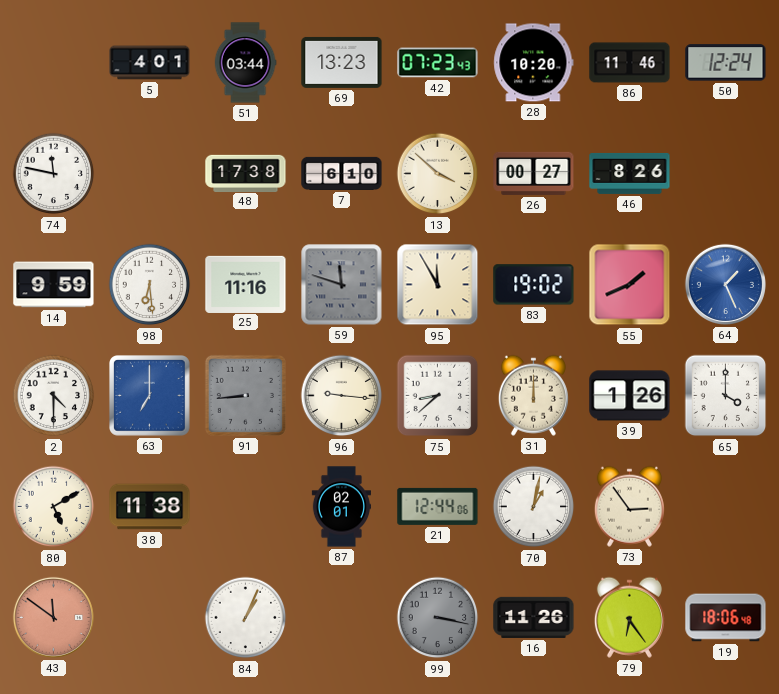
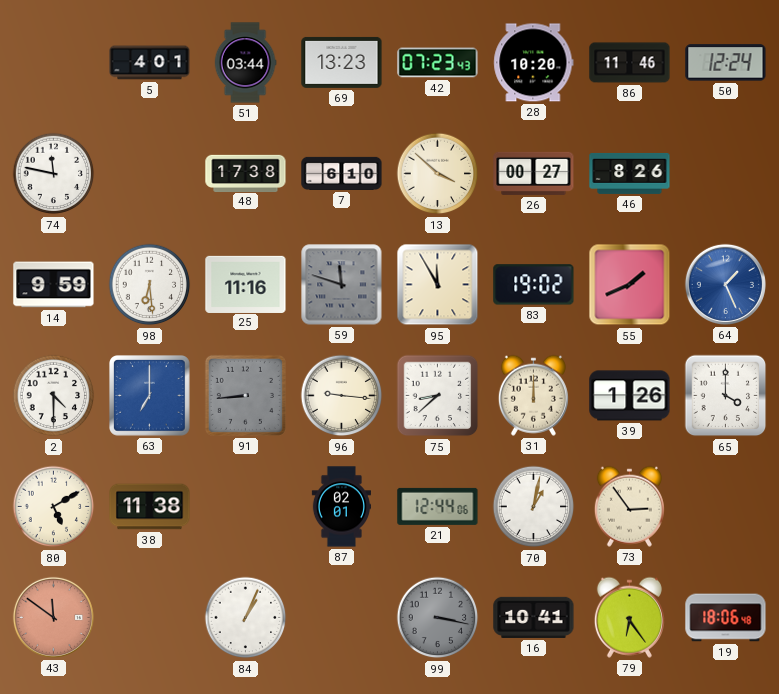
16: 11:26 -> 10:41 (534, 617)
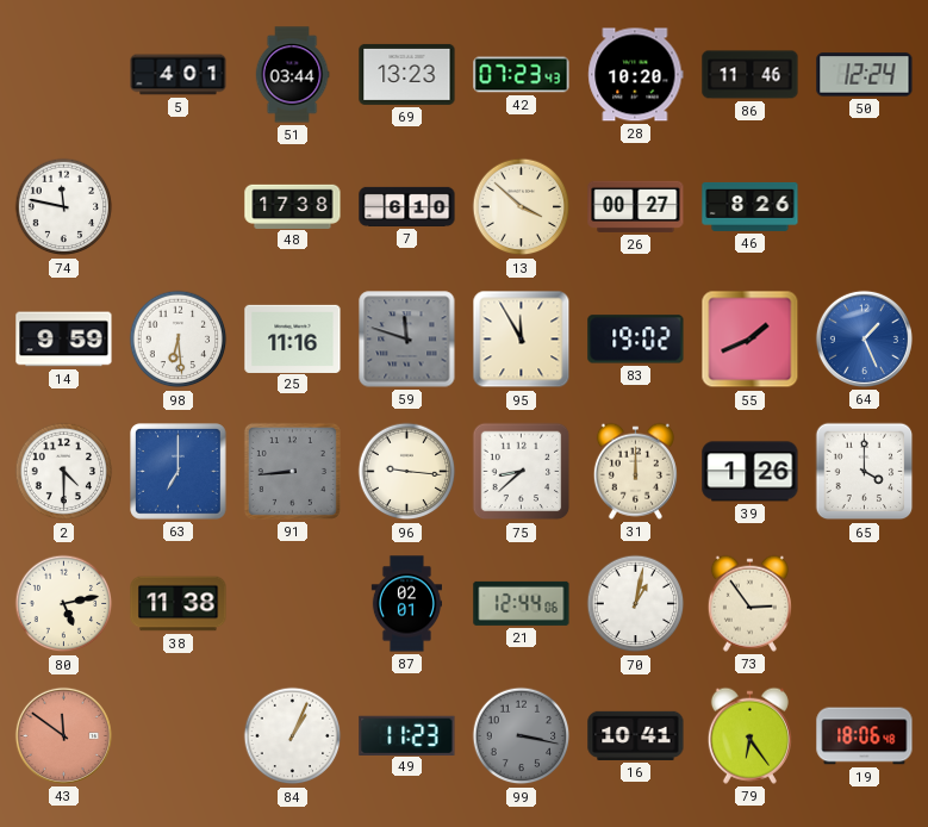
80: 5:10 -> 5:13 (64, 604)
49: none -> 11:23 (407, 735)
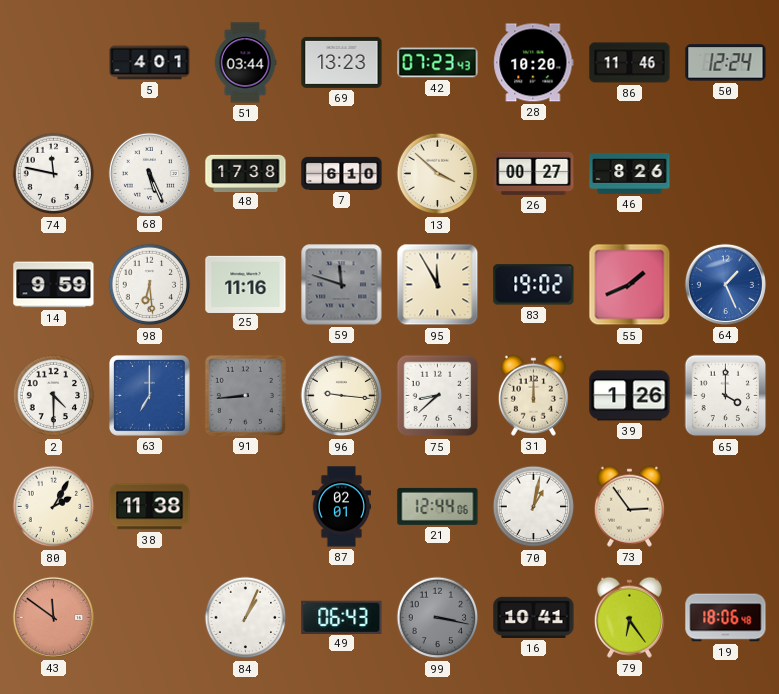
68: none -> 5:26 (149, 173)
80: 5:13 -> 2:05 (54, 507)
49: 11:23 -> 06:43 (342, 617)
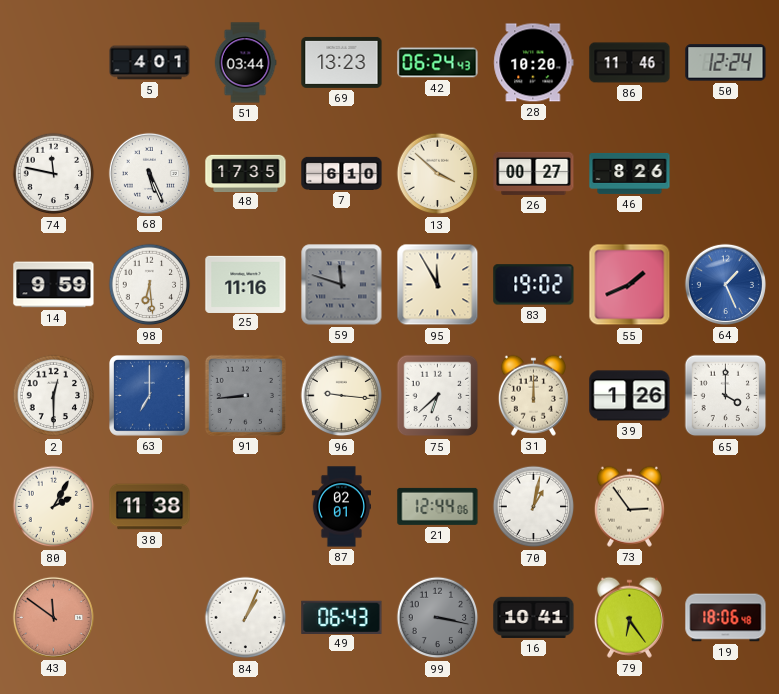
42: 07:23 -> 06:24 (438, 63)
48: 17:38 -> 17:35 (246, 173)
2: 4:30 -> 12:30 (54, 396)
75: 8:38 -> 6:38 (438, 396)
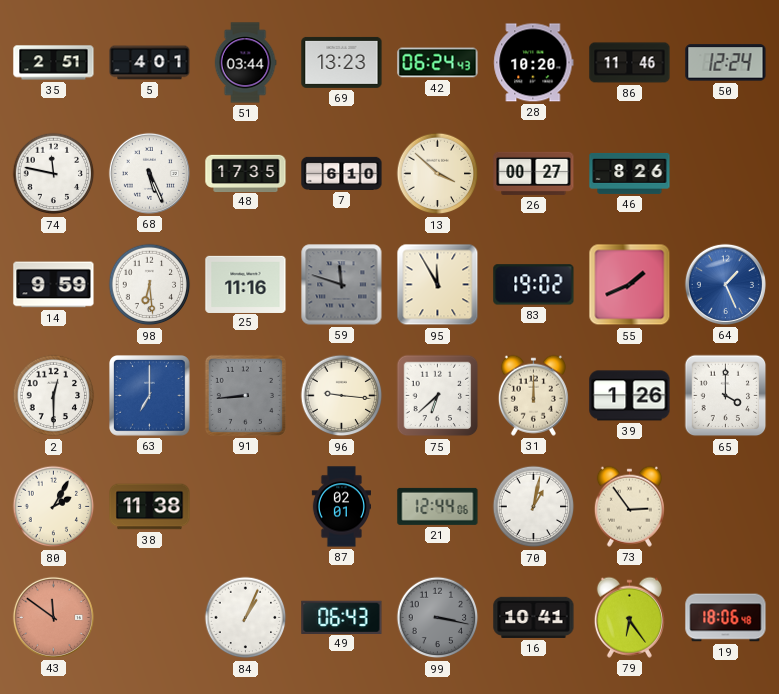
35: none -> 2:51 (54, 63)
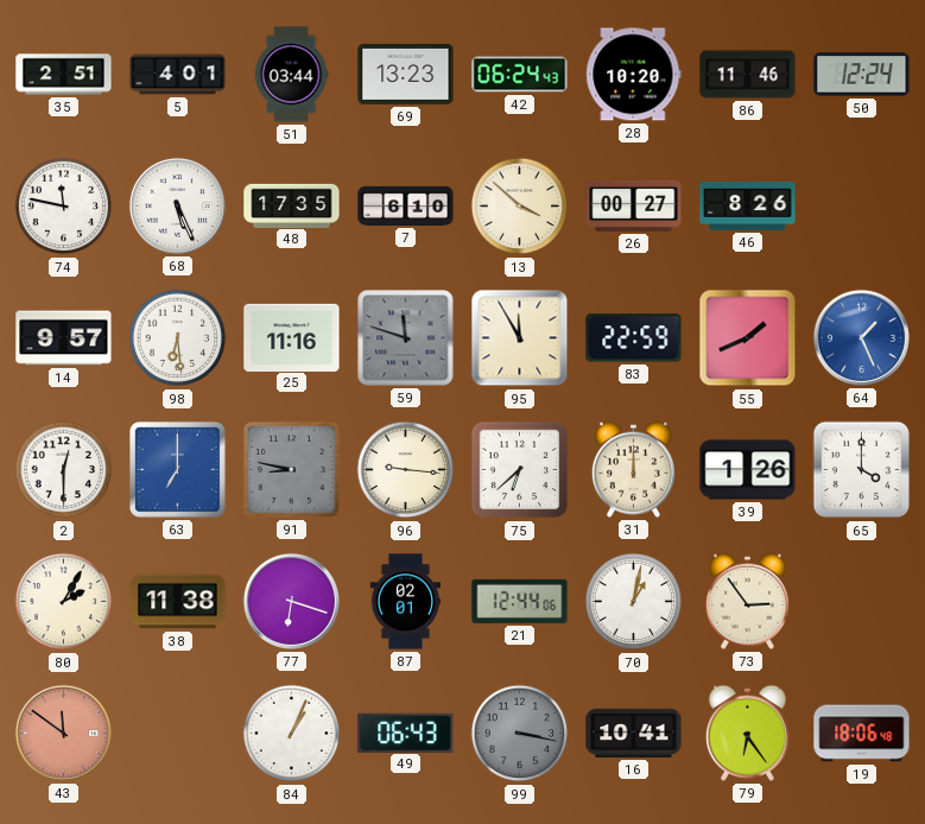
14: 9:59 -> 9:57 (64, 338)
83: 19:02 -> 22:59 (634, 338)
91: 8:44 -> 8:47 (291, 469)
77: none -> 6:18 (291, 601)
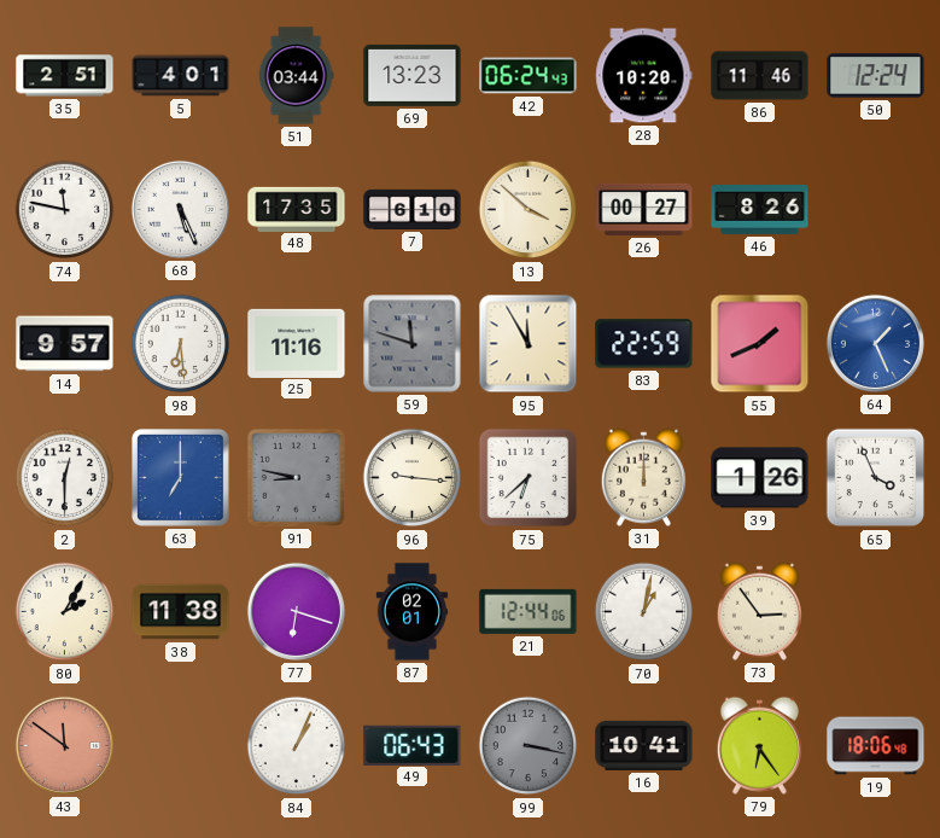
65: 4:00 -> 3:56 (876, 478)
